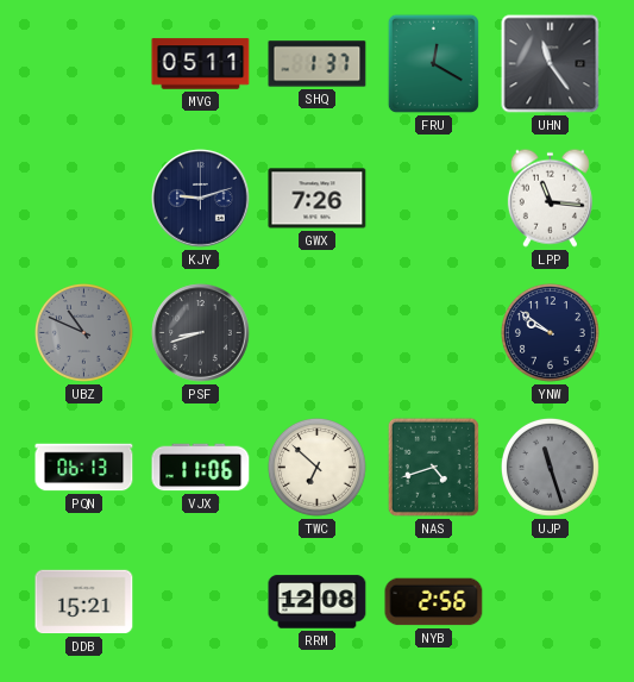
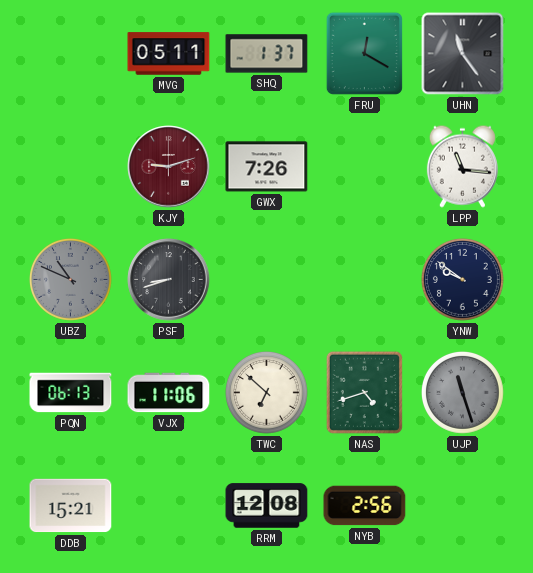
KJY dial: navy -> burgundy (169, 167)
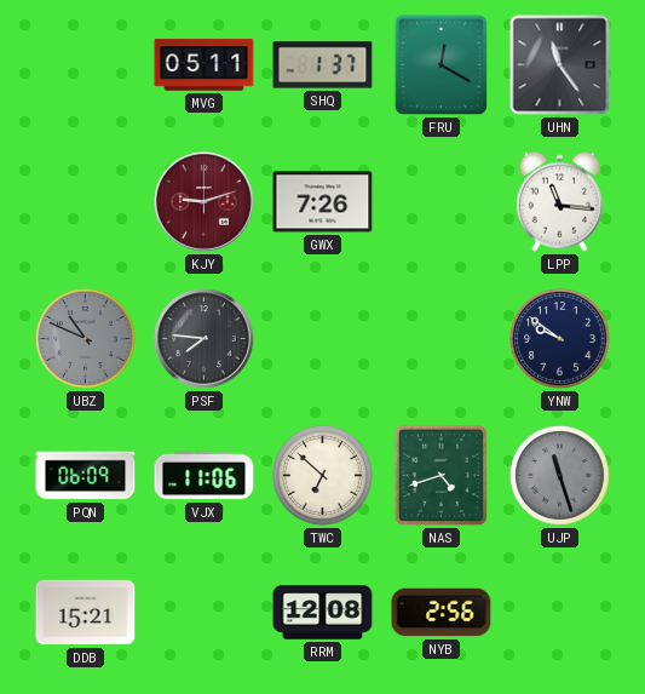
PSF: 8:42 -> 7:46 (205, 339)
PQN: 06:13 -> 06:09 (86, 476)
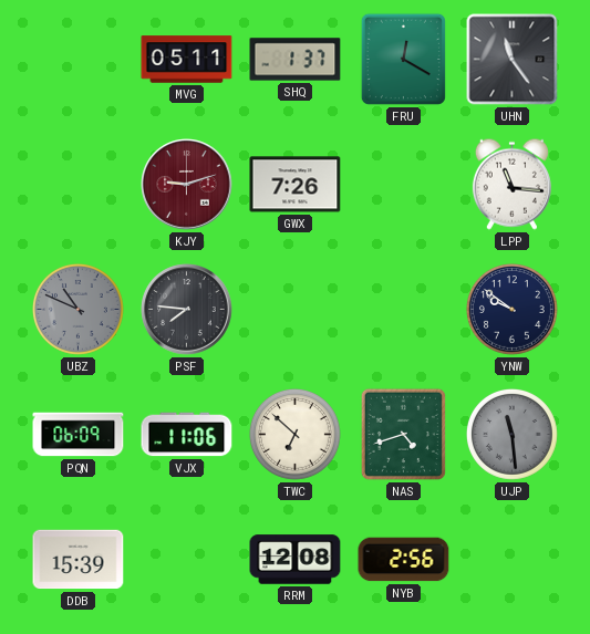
UJP: 11:27 -> 11:29 (511, 434)
DDB: 15:21 -> 15:39 (79, 560)
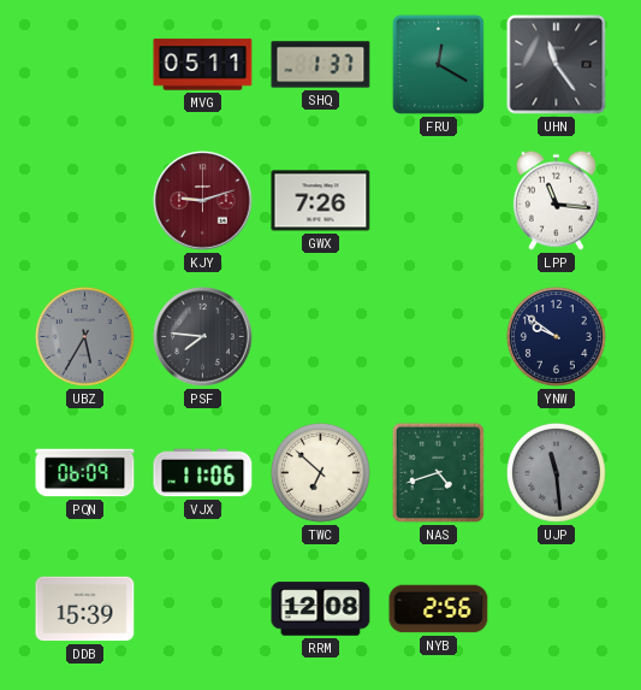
UBZ: 10:49 -> 5:35 (84, 336)
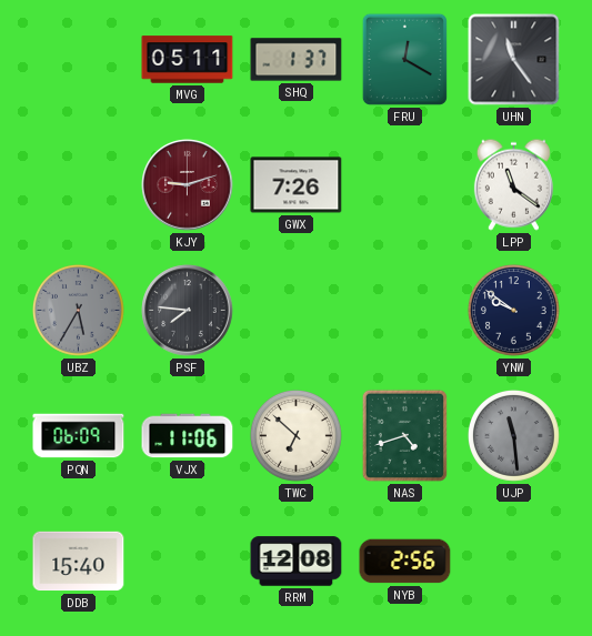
LPP: 11:16 -> 11:21 (513, 184)
DDB: 15:39 -> 15:40 (79, 562)
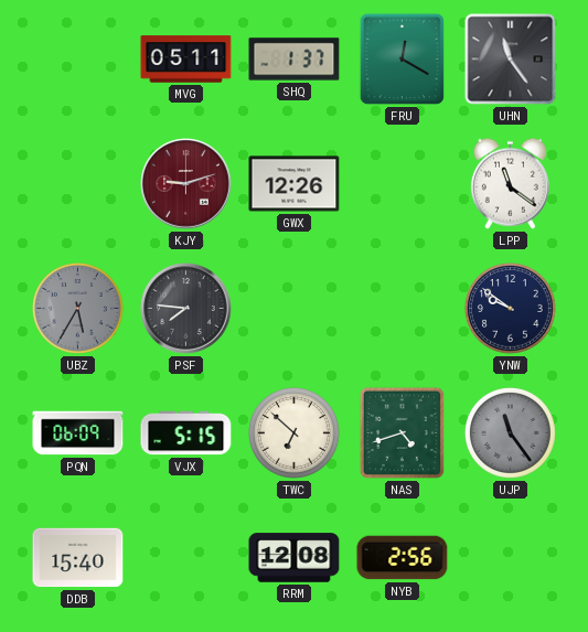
GWX: 7:26 -> 12:26 (295, 184)
VJX: 11:06 -> 5:15 (186, 433)
UJP: 11:29 -> 11:24 (510, 432)
